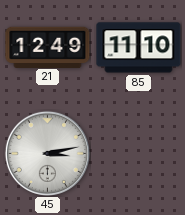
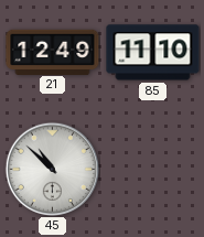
45: 3:13 -> 10:52 (52, 169)
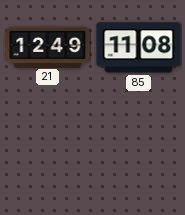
85: 11:10 -> 11:08 (139, 48)
45: 10:52 -> none (52, 169)
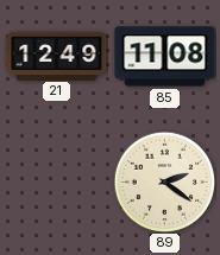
89: none -> 2:21 (164, 181)
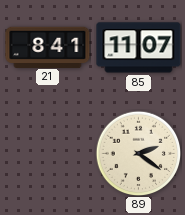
21: 12:49 -> 8:41 (48, 47)
85: 11:08 -> 11:07 (139, 48)
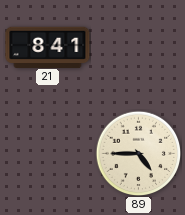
85: 11:07 -> none (139, 48)
89: 2:21 -> 4:45 (138, 153)
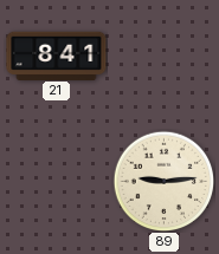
89: 4:45 -> 9:14 (163, 181)
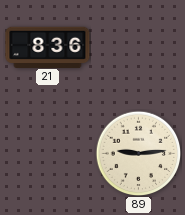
21: 8:41 -> 8:36 (48, 47)
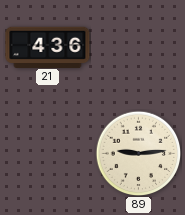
21: 8:36 -> 4:36 (48, 47)
